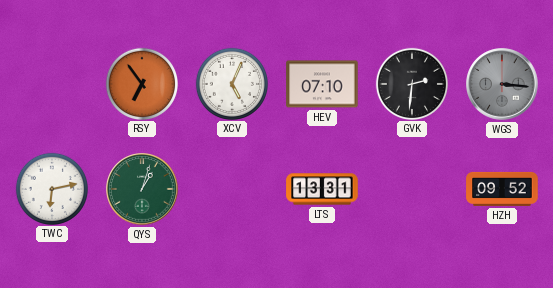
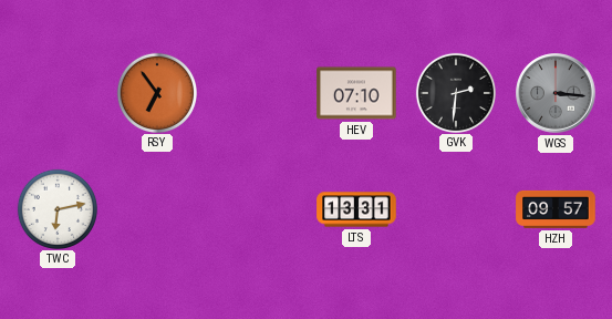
XCV: 5:04 -> none (231, 83)
QYS: 1:03 -> none (142, 189)
HZH: 09:52 -> 09:57 (556, 209)
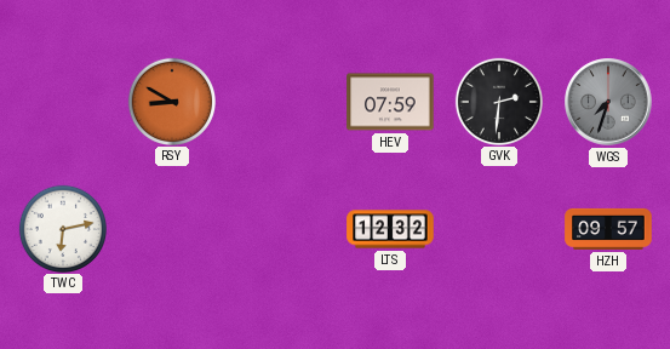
RSY: 6:54 -> 8:50 (171, 101)
HEV: 07:10 -> 07:59 (390, 102)
WGS: 3:16 -> 7:33 (608, 102)
LTS: 13:31 -> 12:32 (390, 229)
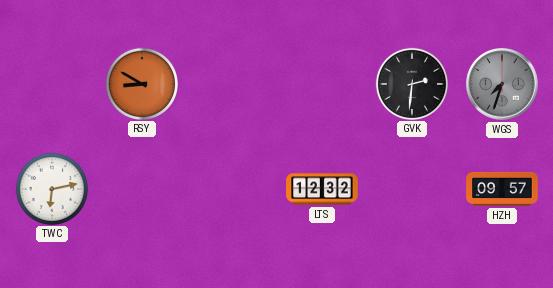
HEV: 07:59 -> none (390, 102)
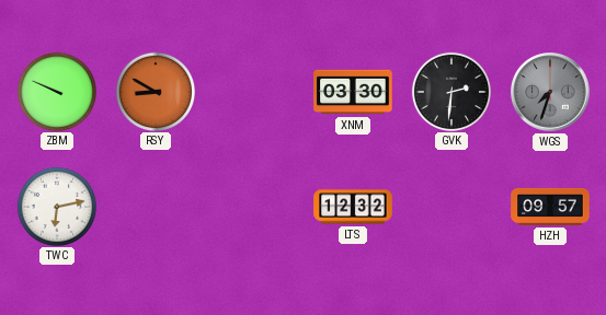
ZBM: none -> 9:49 (56, 91)
XNM: none -> 03:30 (353, 92)
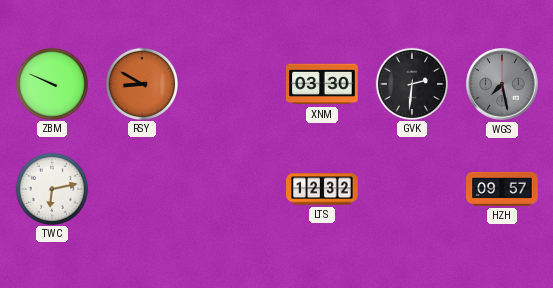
WGS: 7:33 -> 7:28 (502, 84)
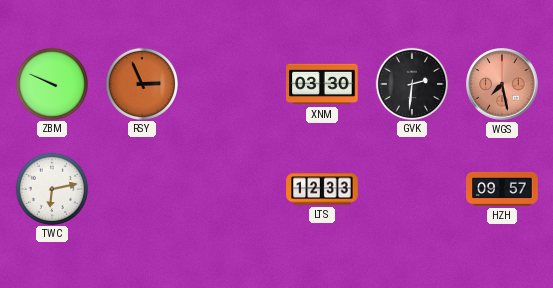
RSY: 8:50 -> 2:56 (141, 83)
WGS dial: grey -> salmon (502, 84)
LTS: 12:32 -> 12:33 (322, 189)
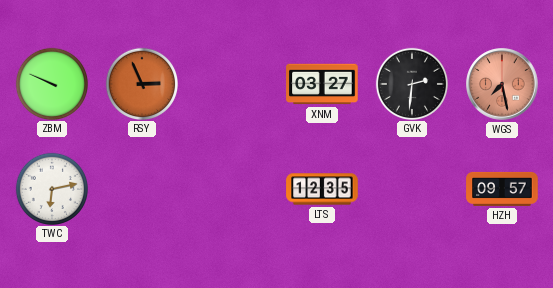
XNM: 03:30 -> 03:27 (322, 84)
LTS: 12:33 -> 12:35 (322, 189)
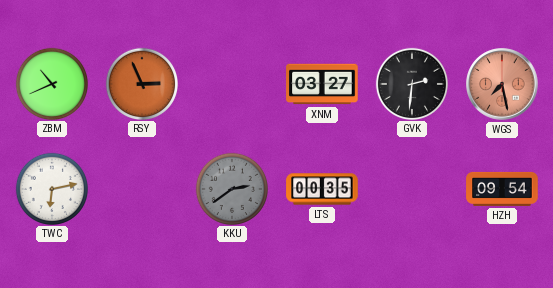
ZBM: 9:49 -> 10:41 (51, 83)
KKU: none -> 2:39 (231, 188)
LTS: 12:35 -> 00:35 (322, 189)
HZH: 09:57 -> 09:54 (502, 189)
